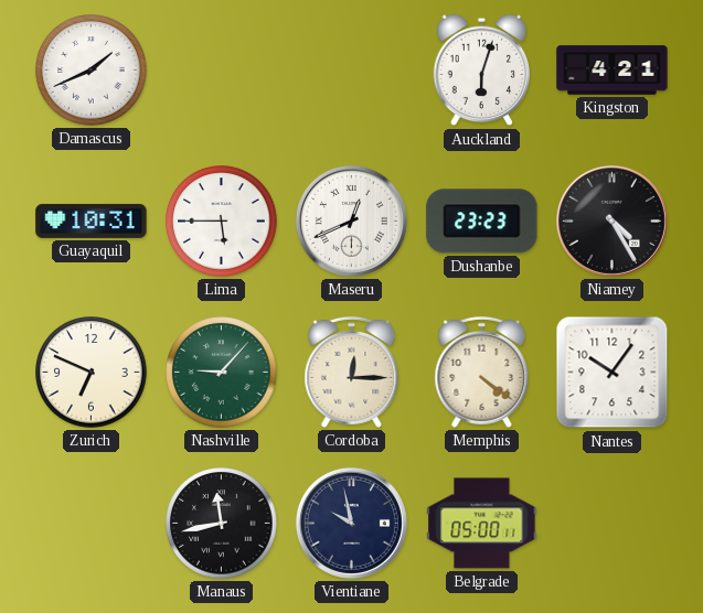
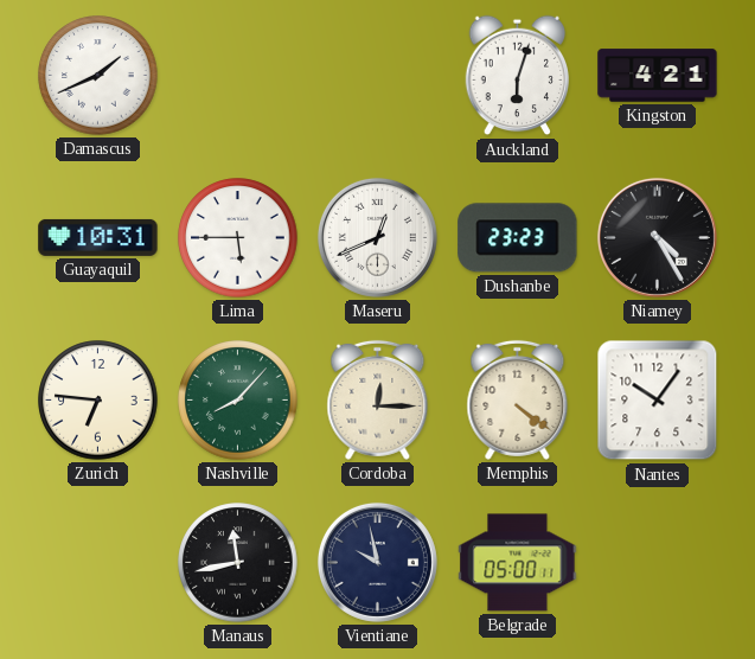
Zurich: 6:49 -> 6:46 (98, 401)
Nashville: 9:07 -> 8:07 (238, 401)
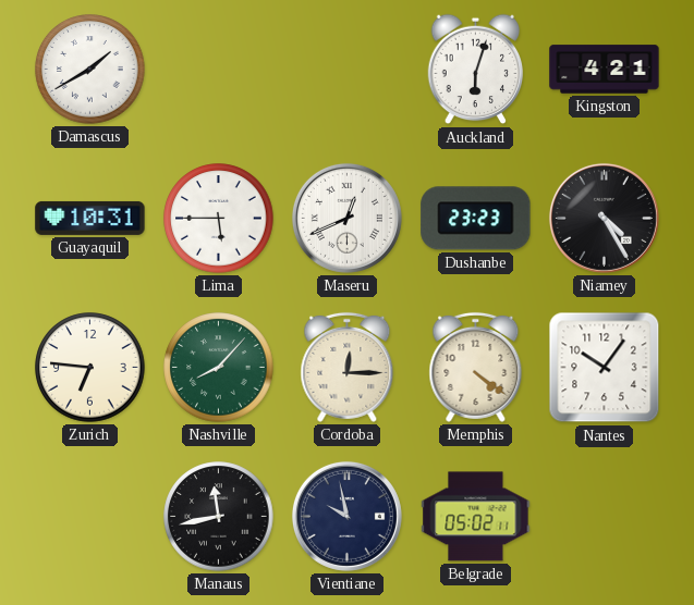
Damascus: 1:41 -> 1:40 (90, 70)
Belgrade: 05:00 -> 05:02 (476, 517)
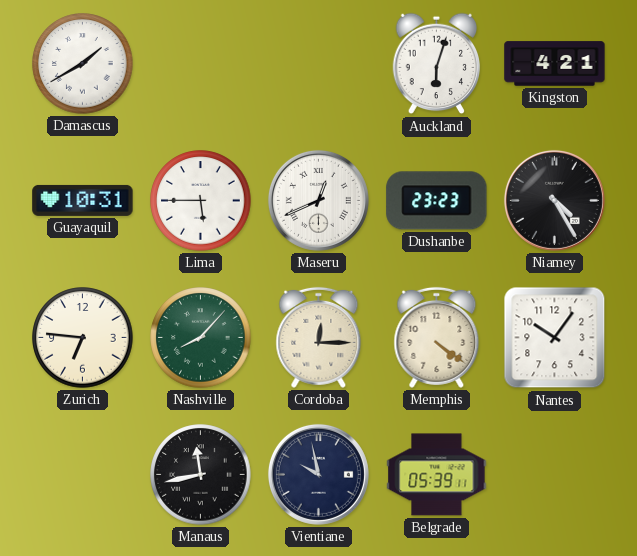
Belgrade: 05:02 -> 05:39 (437, 475)
